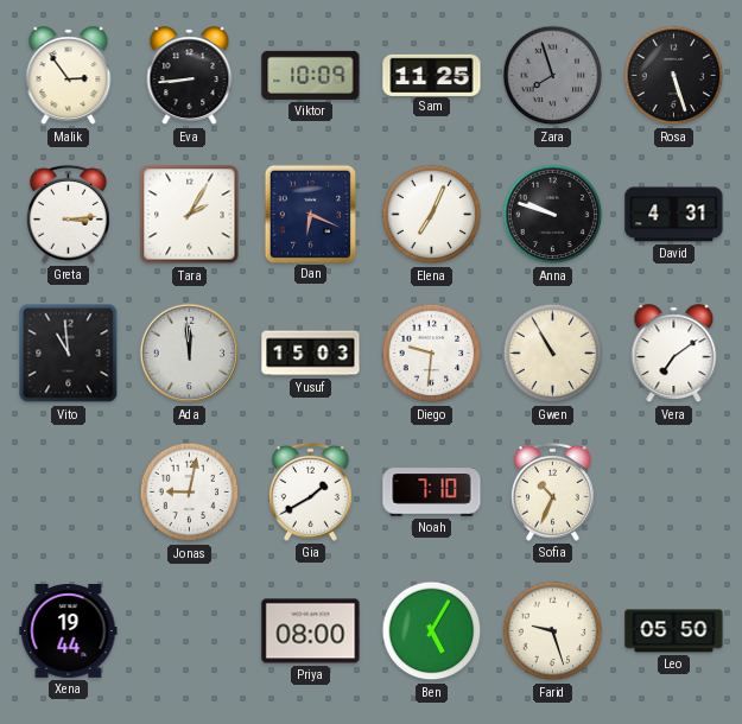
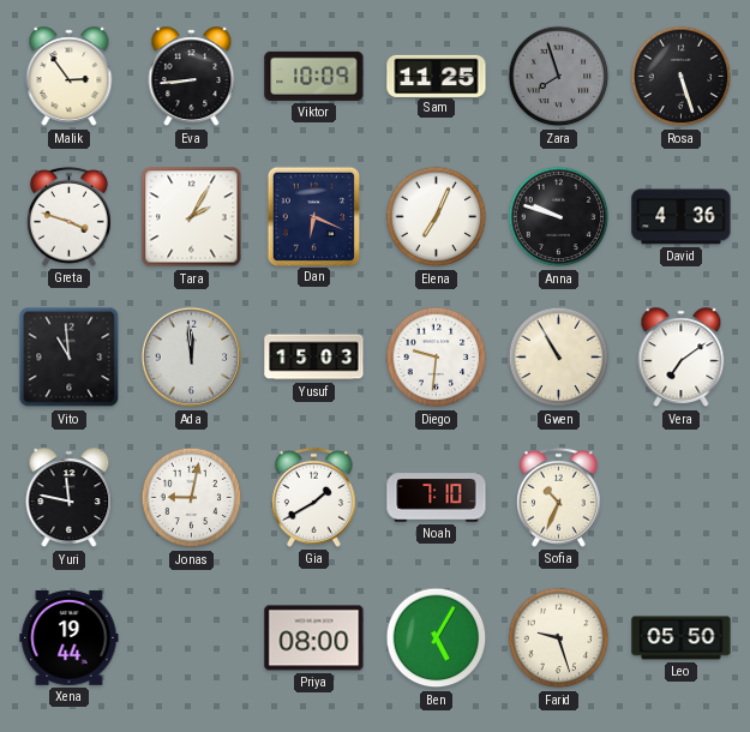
Greta: 3:14 -> 3:48 (68, 216)
David: 4:31 -> 4:36 (682, 217)
Yuri: none -> 11:47 (70, 498)
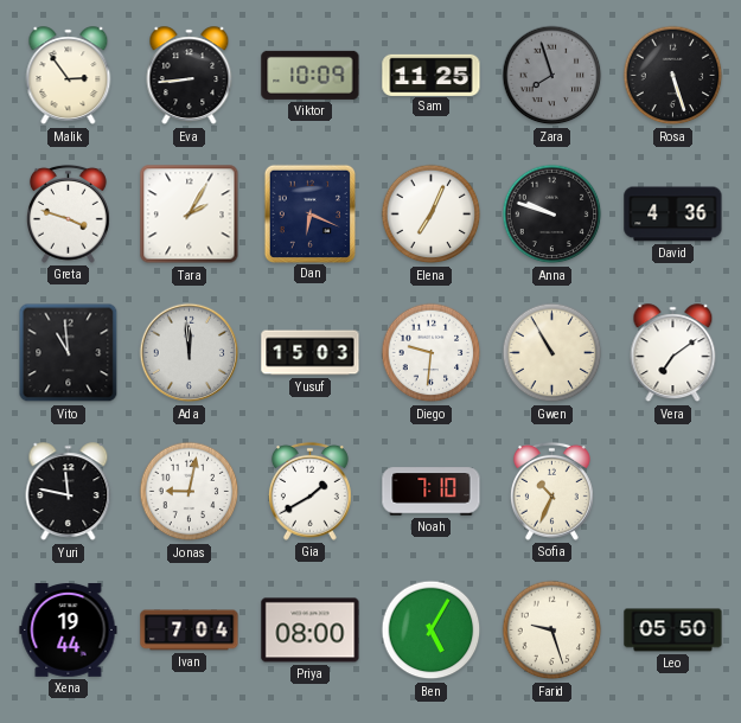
Ivan: none -> 7:04 (190, 631)
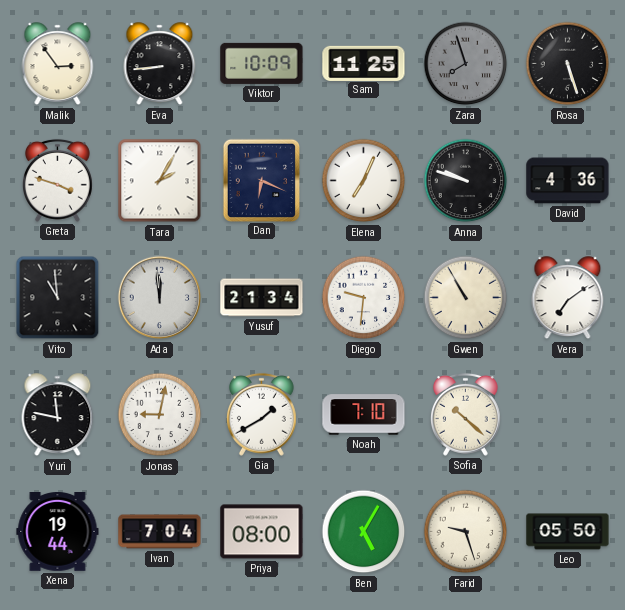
Yusuf: 15:03 -> 21:34 (262, 298)
Sofia: 10:34 -> 10:22 (465, 414)
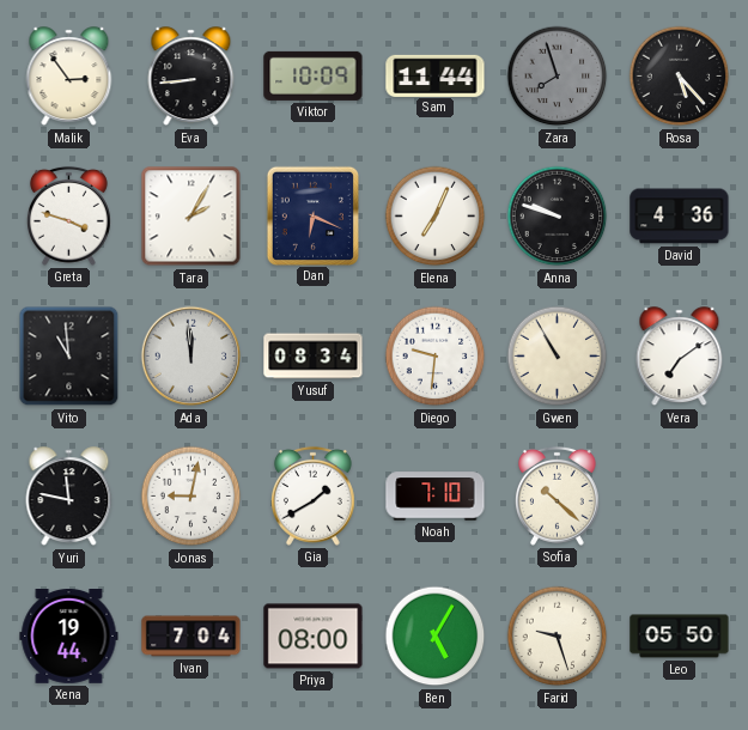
Sam: 11:25 -> 11:44 (436, 75)
Rosa: 5:27 -> 5:23 (680, 77)
Yusuf: 21:34 -> 08:34 (314, 357)
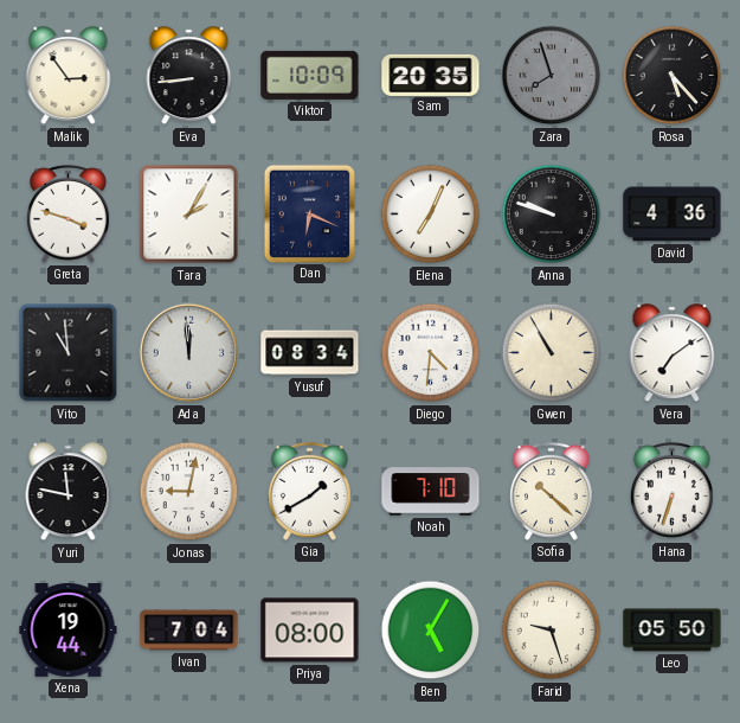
Sam: 11:44 -> 20:35 (431, 75)
Diego: 9:31 -> 4:31 (431, 353)
Hana: none -> 6:33 (671, 491)
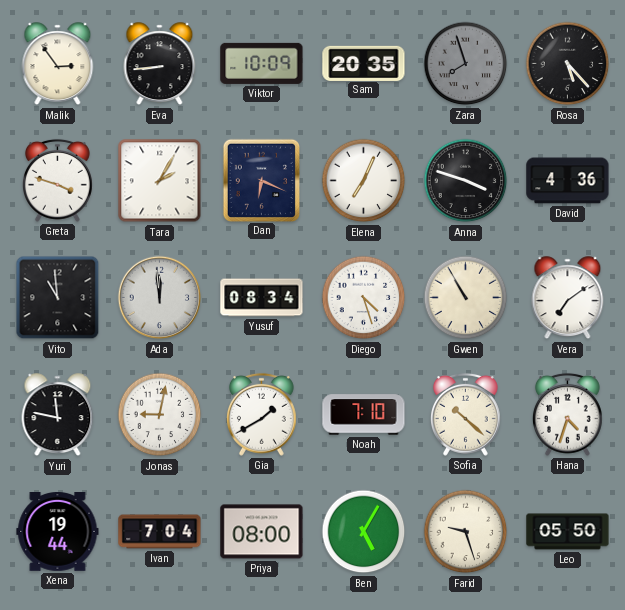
Anna: 9:48 -> 3:48 (466, 181)
Diego: 4:31 -> 4:27 (364, 298)
Hana: 6:33 -> 4:33 (567, 414)
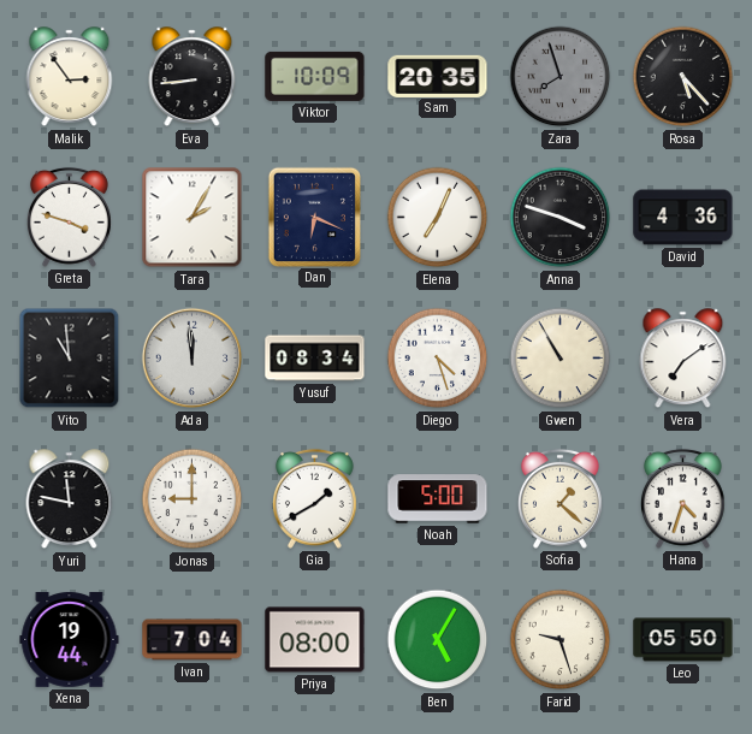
Jonas: 9:02 -> 9:00 (193, 499)
Noah: 7:10 -> 5:00 (438, 499)
Sofia: 10:22 -> 1:22 (559, 498)
